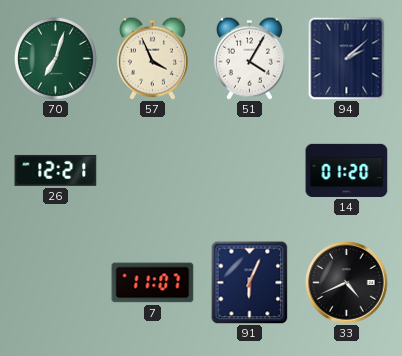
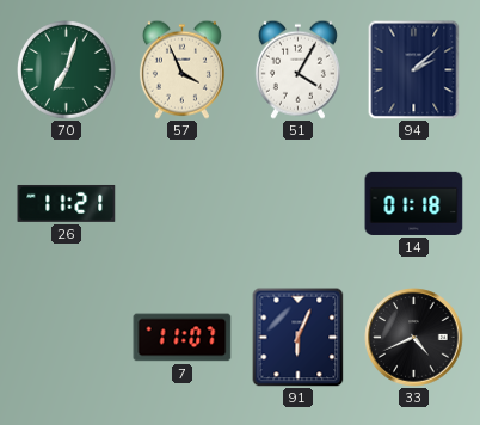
26: 12:21 -> 11:21 (67, 203)
14: 01:20 -> 01:18 (414, 203)
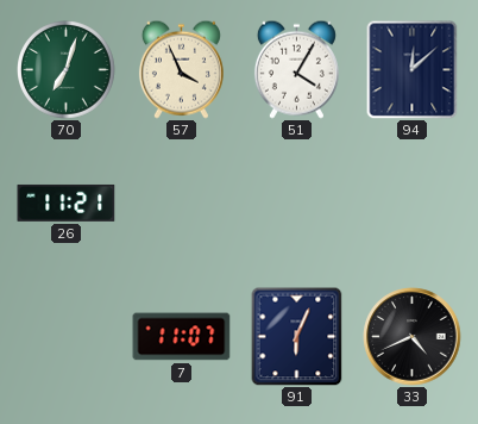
94: 2:08 -> 12:08 (413, 69)
14: 01:18 -> none (414, 203)
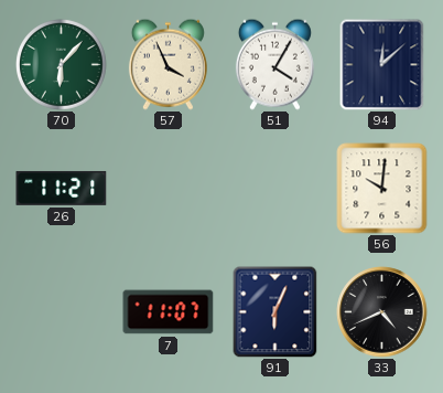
70: 7:03 -> 6:07 (62, 65)
56: none -> 10:01 (382, 189)
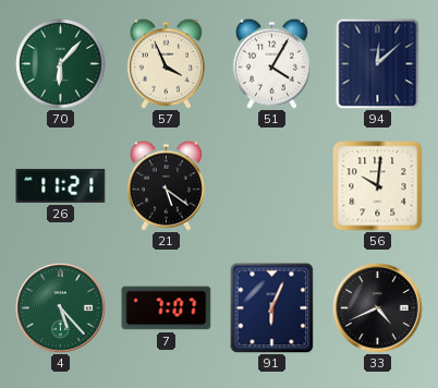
21: none -> 5:21 (166, 185)
4: none -> 5:23 (61, 308)
7: 11:07 -> 7:07 (167, 308)
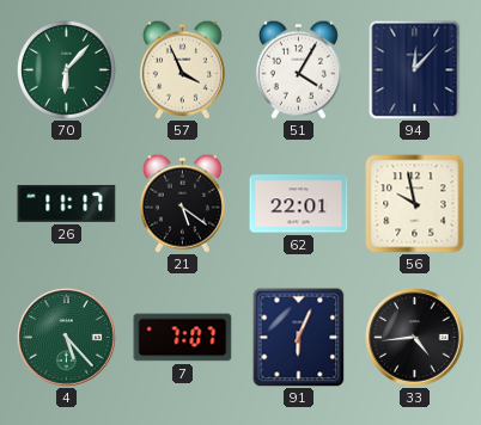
94: 12:08 -> 12:07 (415, 69)
26: 11:21 -> 11:17 (67, 203)
62: none -> 22:01 (299, 204)
56: 10:01 -> 9:58 (415, 204)
33: 4:41 -> 4:44 (415, 338)
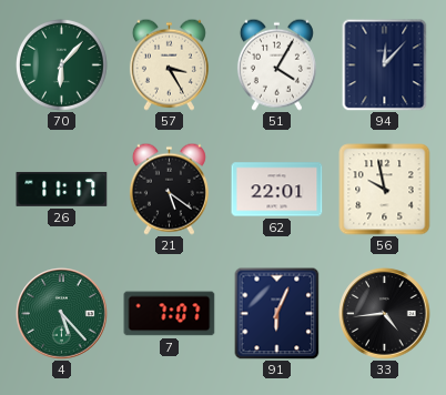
57: 3:56 -> 3:25 (169, 64)
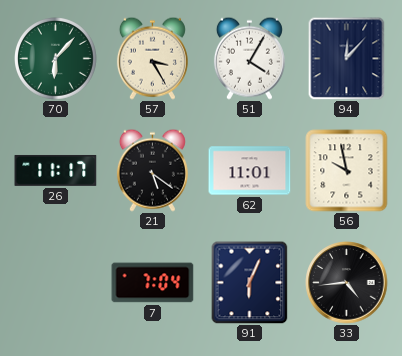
62: 22:01 -> 11:01 (250, 171)
4: 5:23 -> none (62, 314)
7: 7:07 -> 7:04 (153, 283)
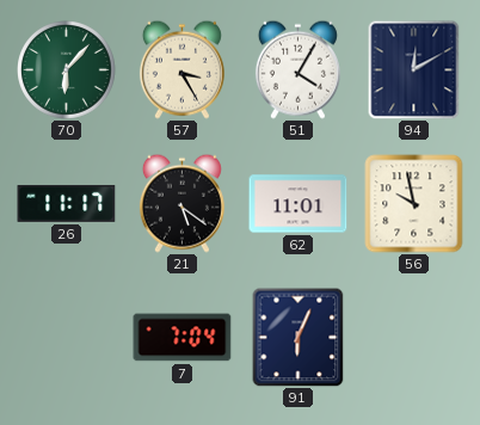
94: 12:07 -> 12:10 (414, 69)
33: 4:44 -> none (347, 283)
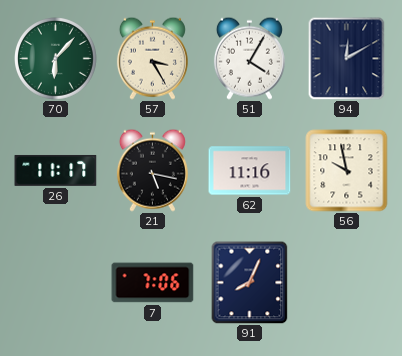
21: 5:21 -> 5:17 (152, 170)
62: 11:01 -> 11:16 (250, 171)
7: 7:04 -> 7:06 (153, 283)
91: 6:04 -> 8:04 (250, 282)
